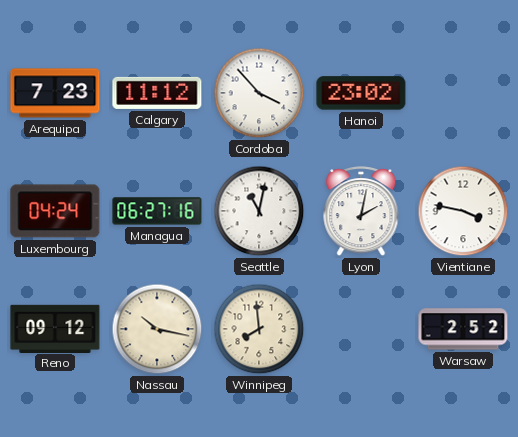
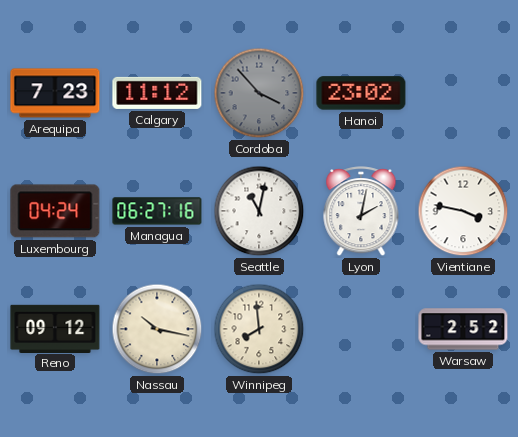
Cordoba dial: white -> grey (259, 93)
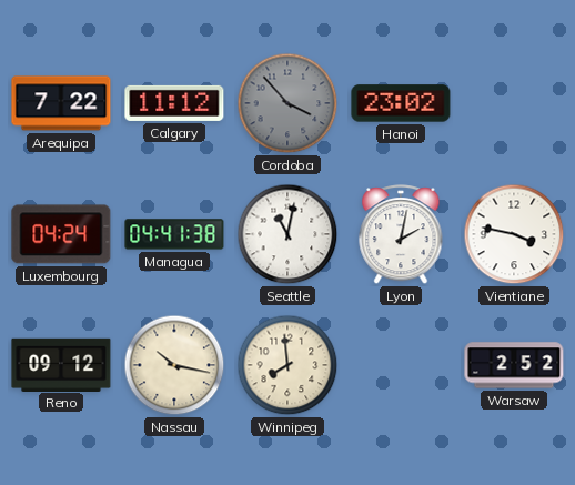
Arequipa: 7:23 -> 7:22 (61, 103)
Managua: 06:27 -> 04:41 (174, 234)
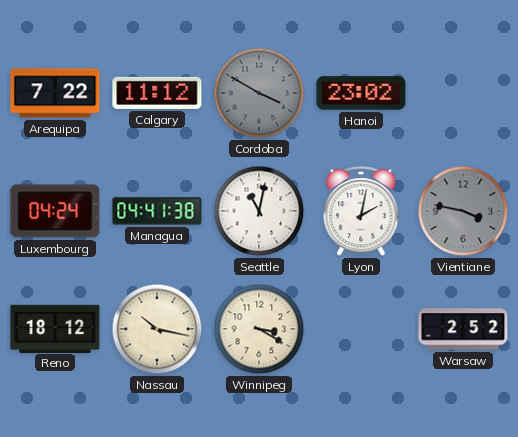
Cordoba: 3:53 -> 3:50 (259, 93)
Vientiane dial: white -> grey (463, 211)
Reno: 09:12 -> 18:12 (55, 328)
Winnipeg: 7:59 -> 3:20 (259, 329)
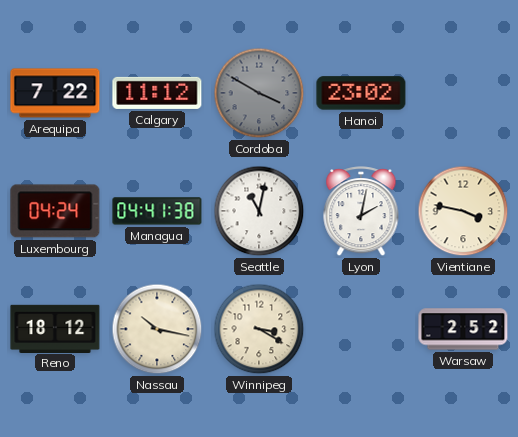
Vientiane dial: grey -> cream (463, 211)
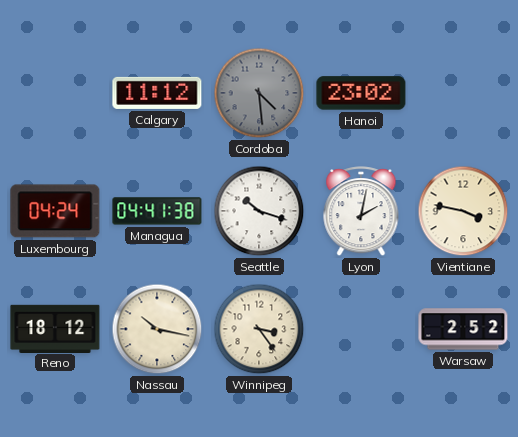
Arequipa: 7:22 -> none (55, 93)
Cordoba: 3:50 -> 4:29 (259, 93)
Seattle: 11:02 -> 10:18 (259, 211)
Winnipeg: 3:20 -> 3:24 (259, 329)
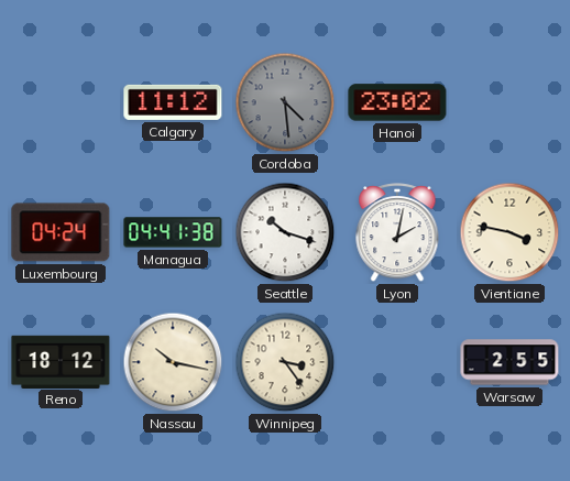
Warsaw: 2:52 -> 2:55 (509, 362)
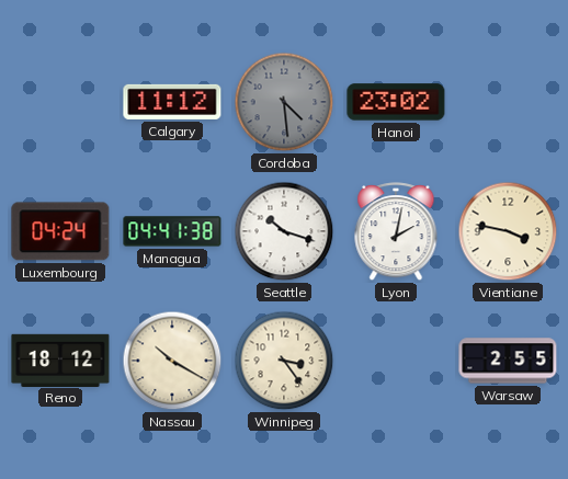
Nassau: 10:17 -> 10:20 (172, 361)
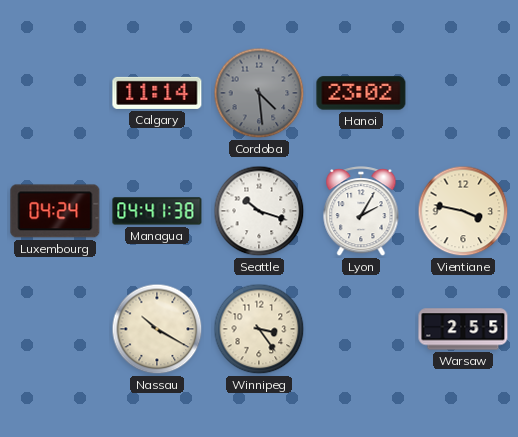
Calgary: 11:12 -> 11:14 (157, 93)
Lyon: 2:02 -> 2:05 (361, 212)
Reno: 18:12 -> none (60, 360)
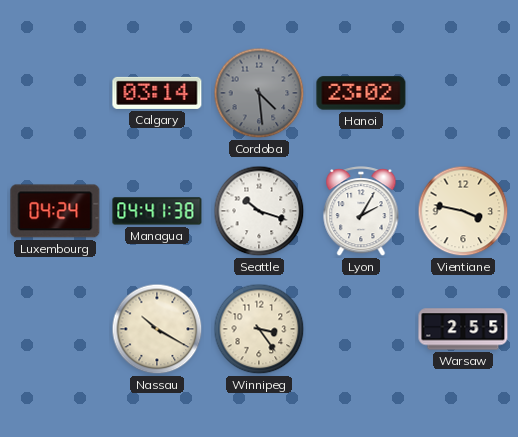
Calgary: 11:14 -> 03:14 (157, 93)
